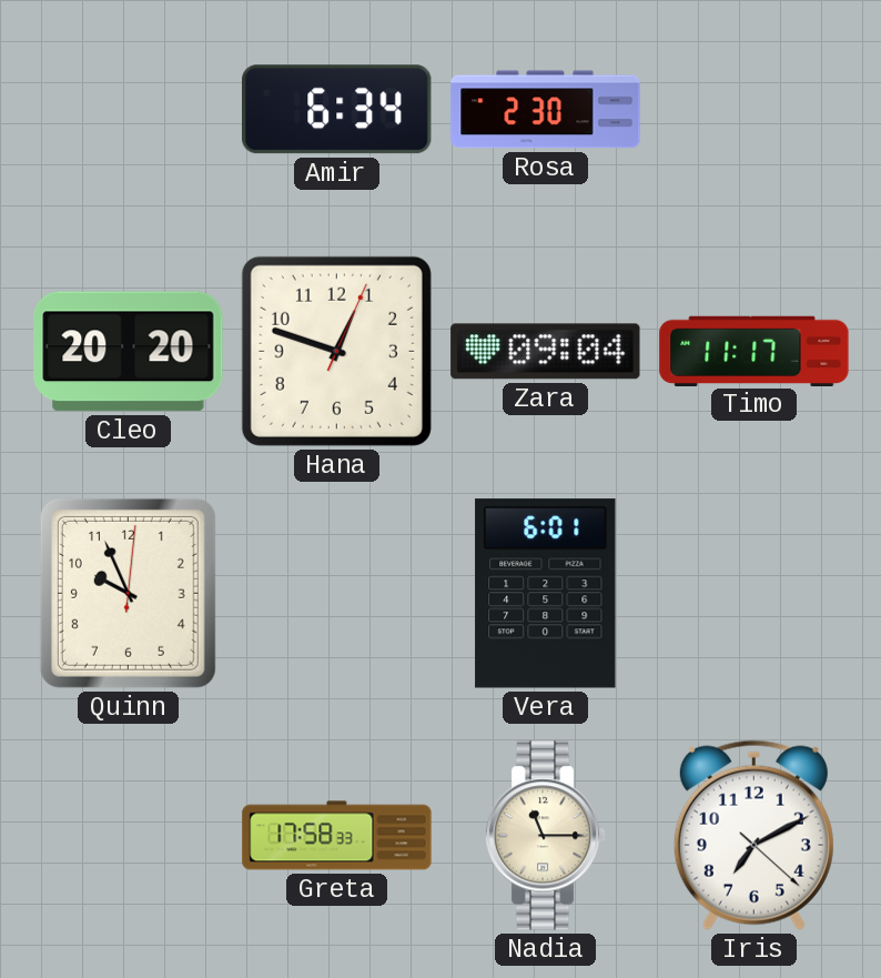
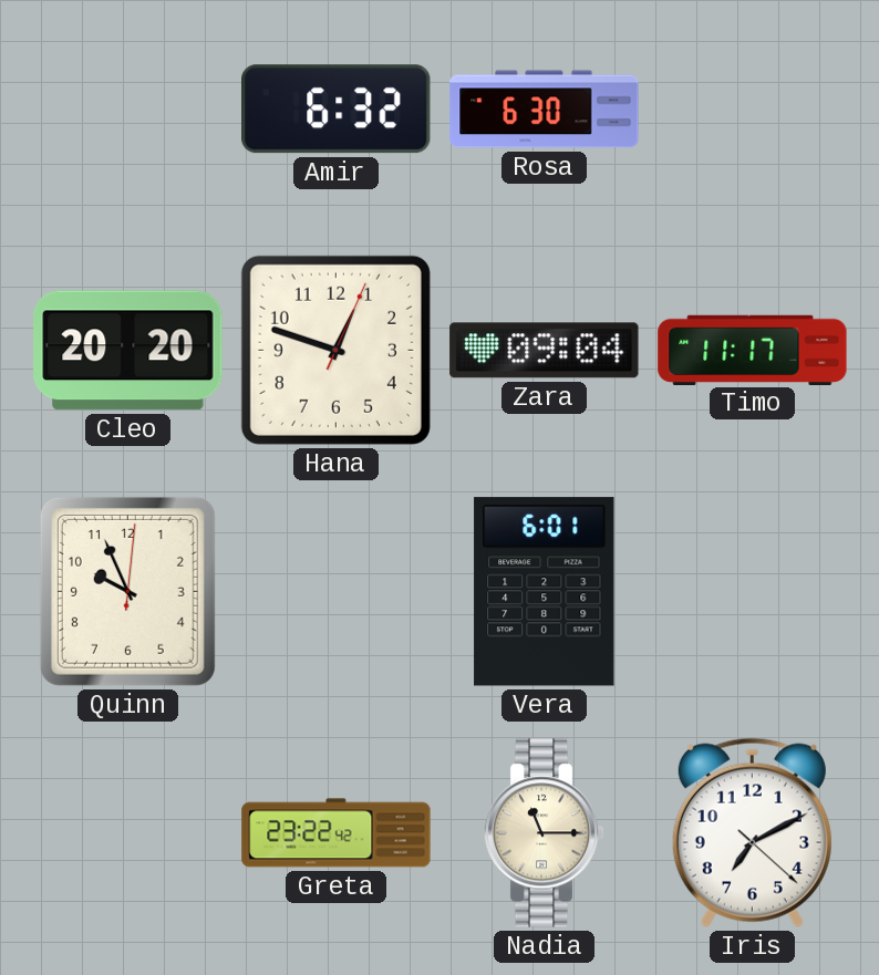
Amir: 6:34 -> 6:32 (337, 110)
Rosa: 2:30 -> 6:30 (545, 110)
Greta: 17:58 -> 23:22 (337, 833)
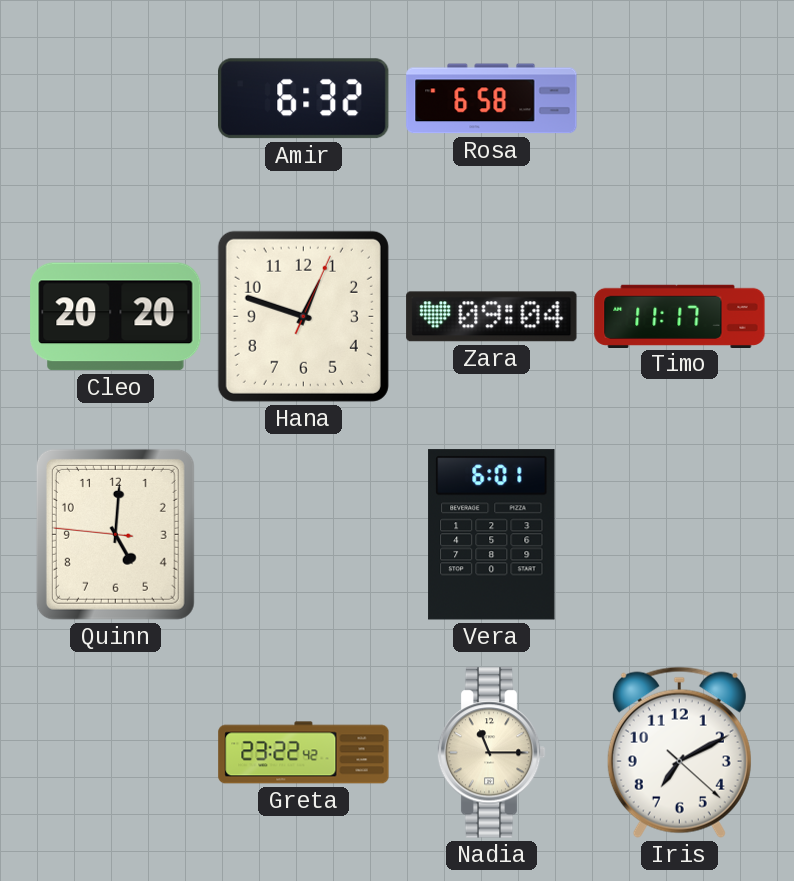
Rosa: 6:30 -> 6:58 (492, 99)
Quinn: 9:56 -> 5:00 (115, 534)
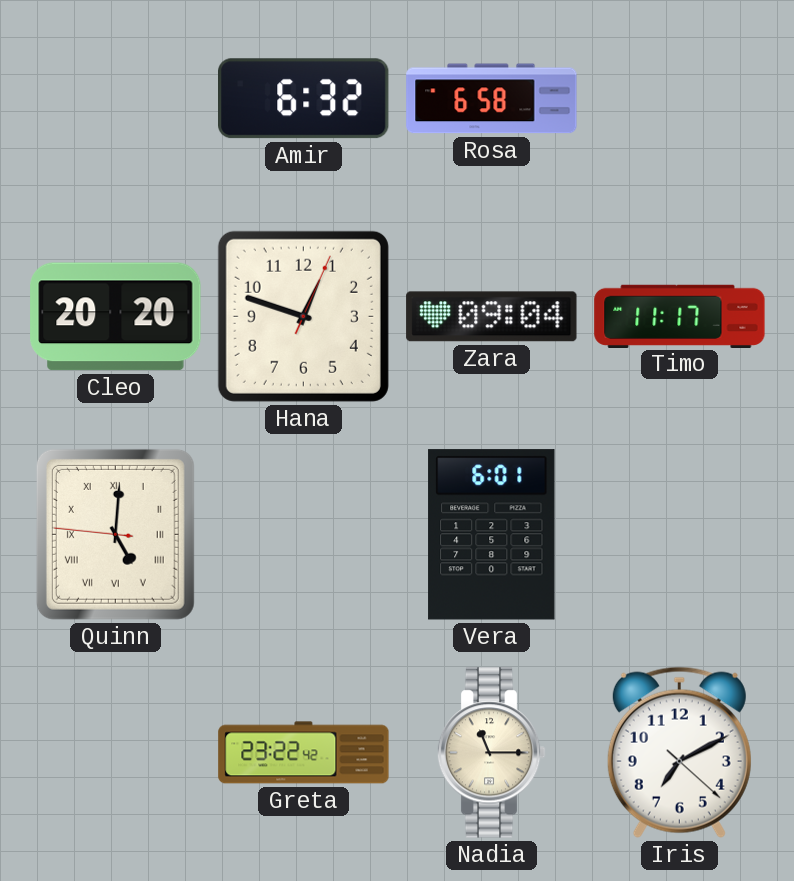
Quinn numerals: Arabic -> Roman (115, 534)
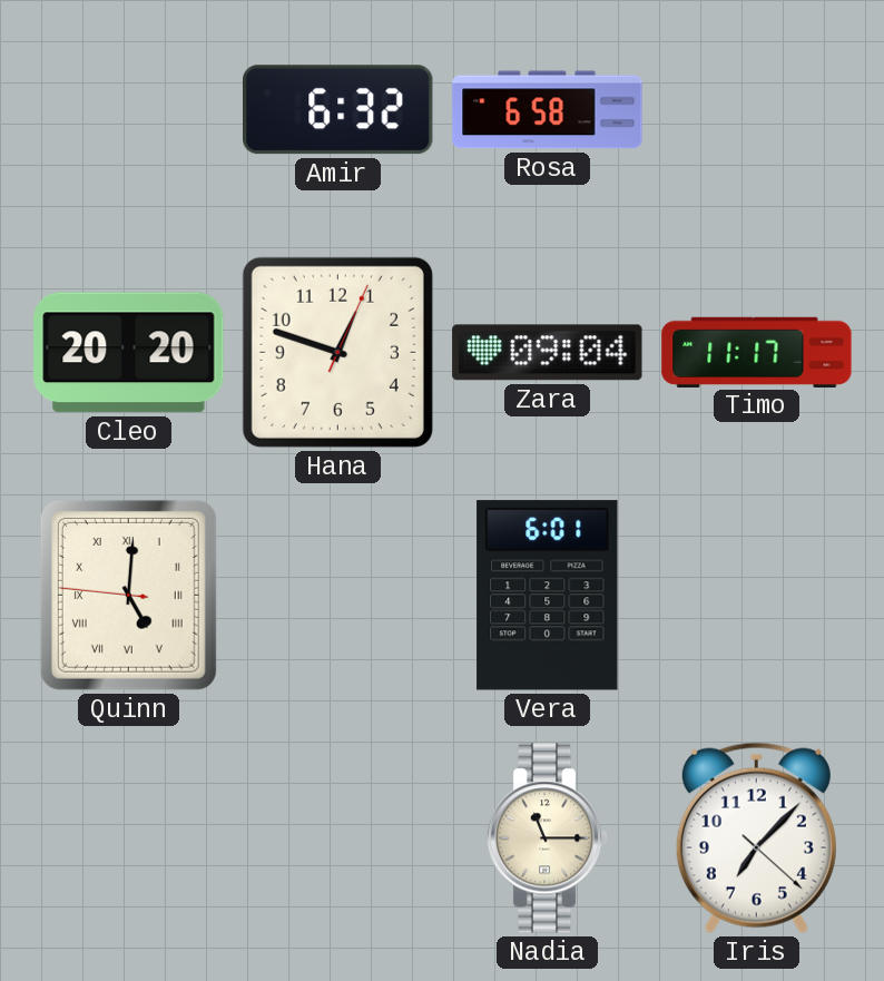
Greta: 23:22 -> none (304, 753)
Iris: 7:10 -> 7:07 (756, 837)
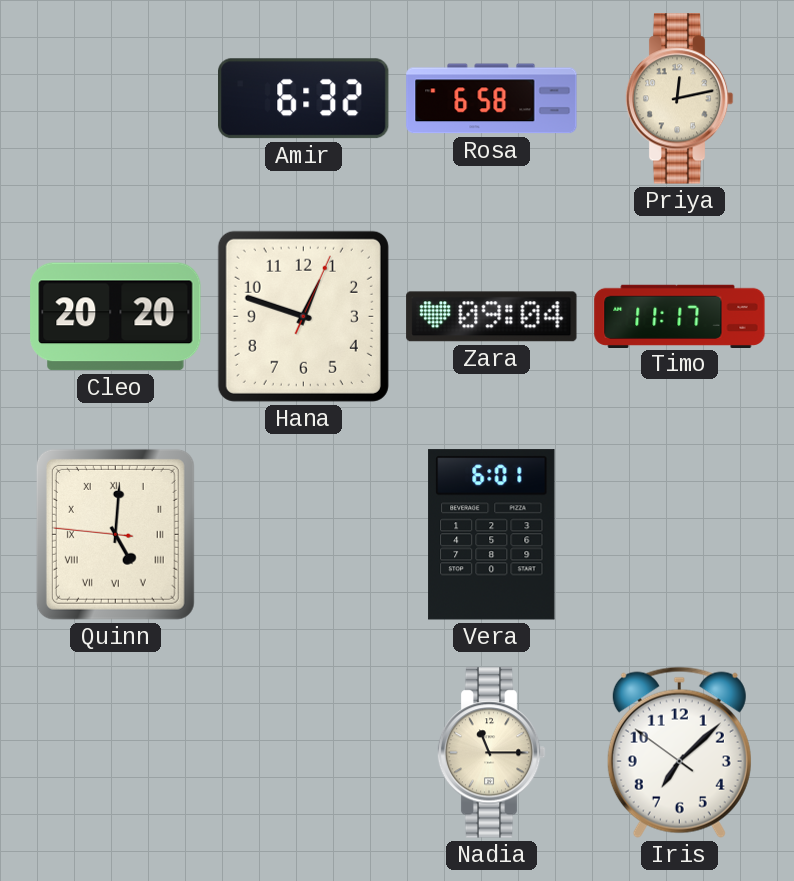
Priya: none -> 12:13 (679, 99)
Iris: 7:07:22 -> 7:07:51 (679, 752)
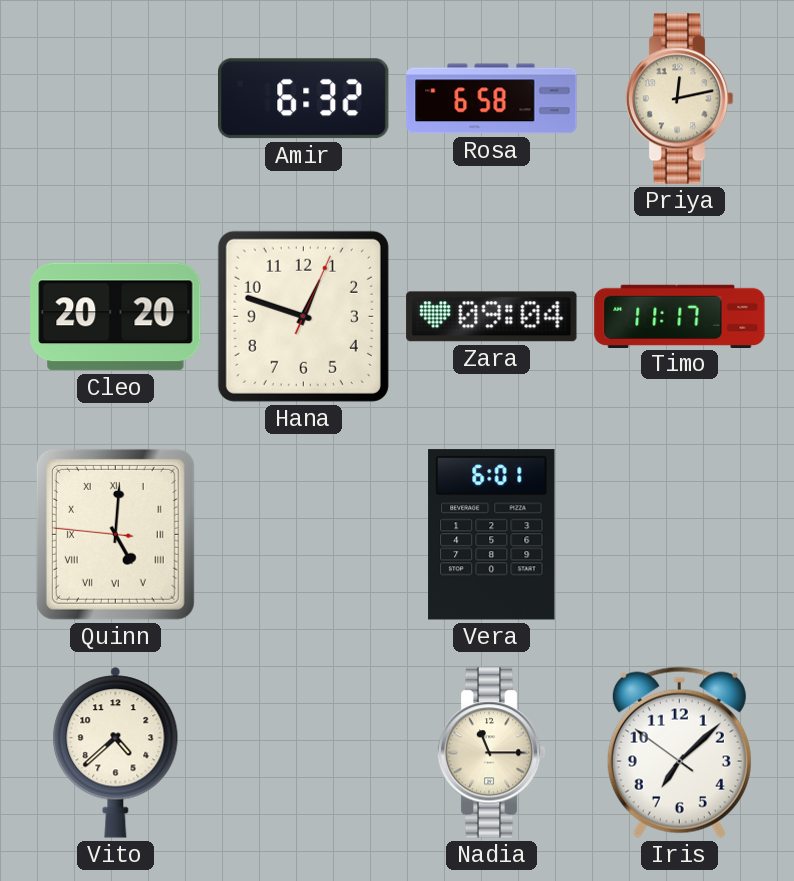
Vito: none -> 4:38 (116, 753)
